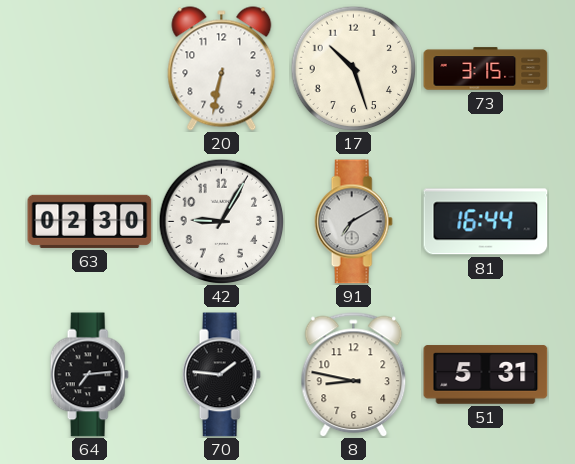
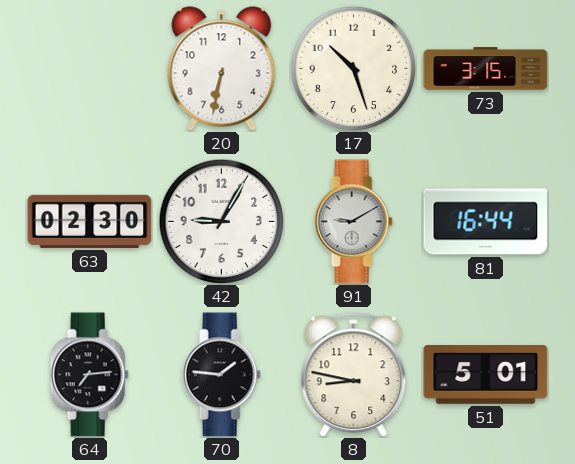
91: 7:10 -> 9:10 (353, 222)
51: 5:31 -> 5:01 (486, 375)
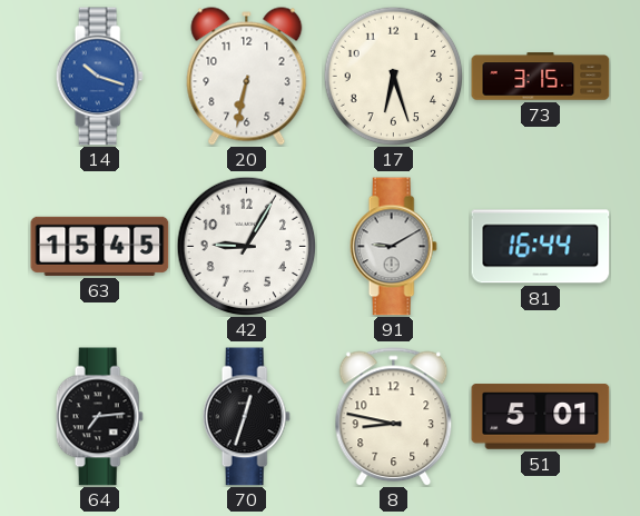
14: none -> 10:18 (99, 77)
17: 10:27 -> 6:27 (393, 76)
63: 02:30 -> 15:45 (100, 246)
70: 1:46 -> 12:33 (246, 417)
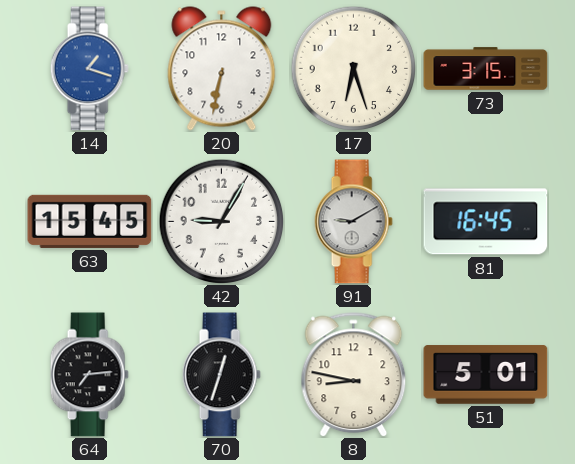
14: 10:18 -> 1:18 (89, 69)
81: 16:44 -> 16:45 (486, 222)
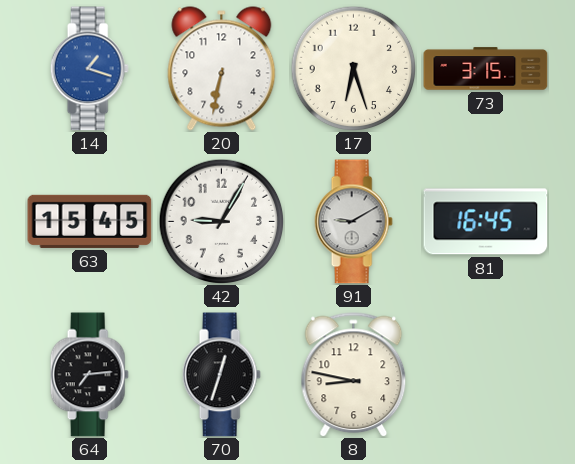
51: 5:01 -> none (486, 375)
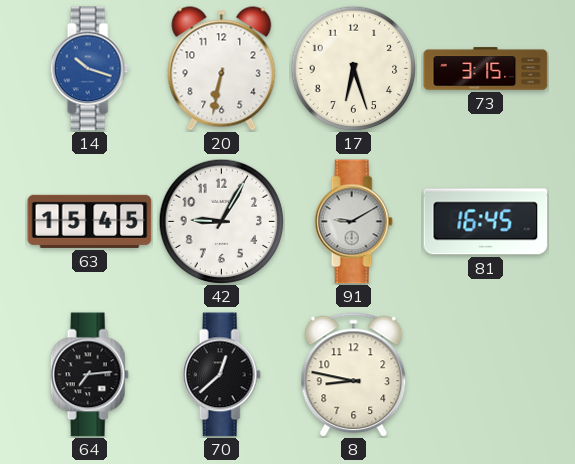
14: 1:18 -> 10:18 (89, 69)
70: 12:33 -> 12:38 (221, 375)
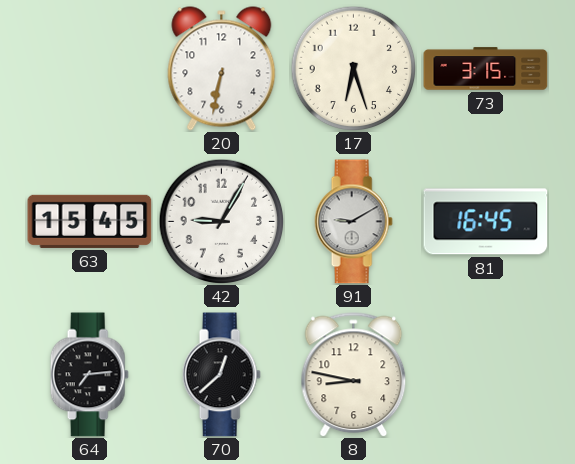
14: 10:18 -> none (89, 69)
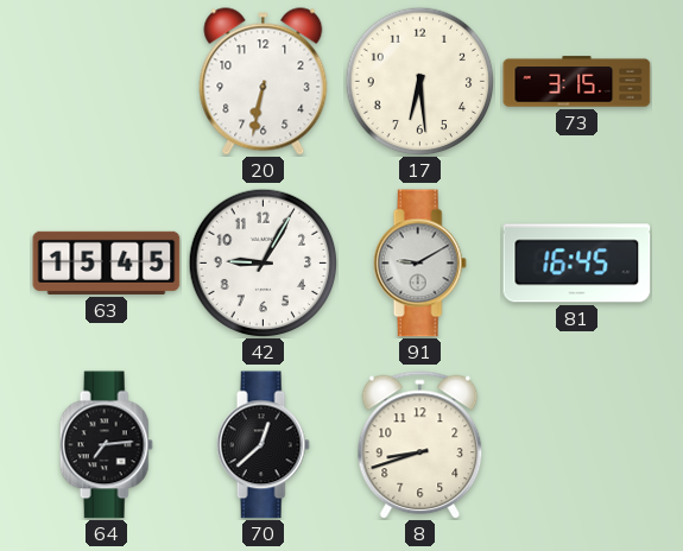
17: 6:27 -> 6:29 (419, 81)
8: 8:47 -> 8:42 (420, 445)
